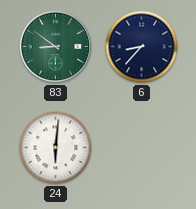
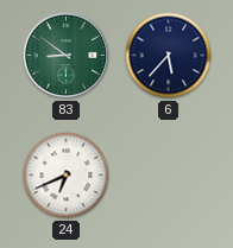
6: 8:37 -> 5:37 (169, 56)
24: 6:01 -> 6:41 (67, 176)
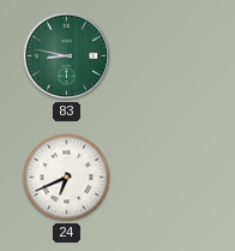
83: 8:51 -> 8:47 (67, 56)
6: 5:37 -> none (169, 56)
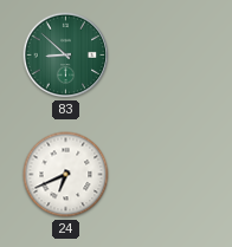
83: 8:47 -> 8:52 (66, 56)
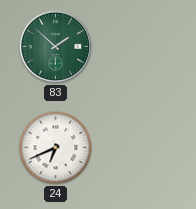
83: 8:52 -> 1:52 (56, 47)
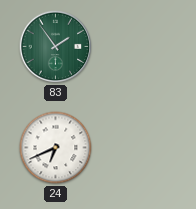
83: 1:52 -> 1:54 (56, 47)
